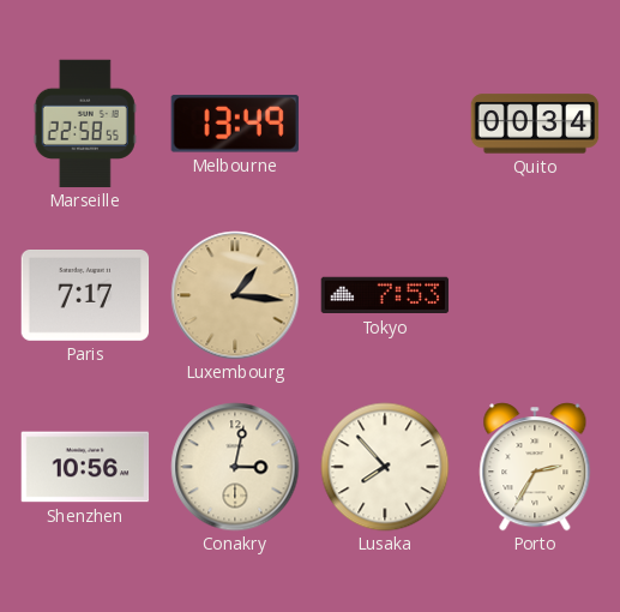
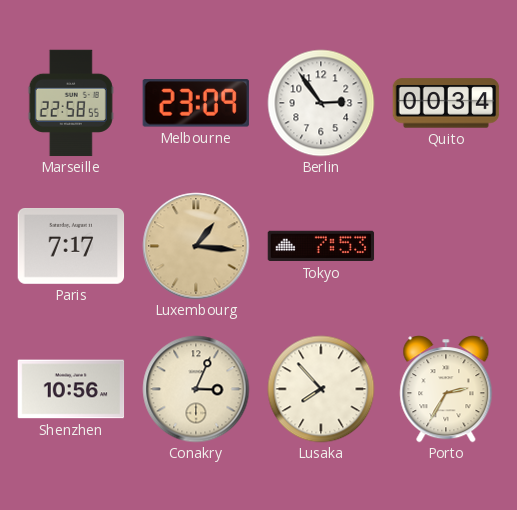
Melbourne: 13:49 -> 23:09 (196, 103)
Berlin: none -> 2:54 (321, 103)
Conakry: 3:02 -> 3:04 (196, 389)
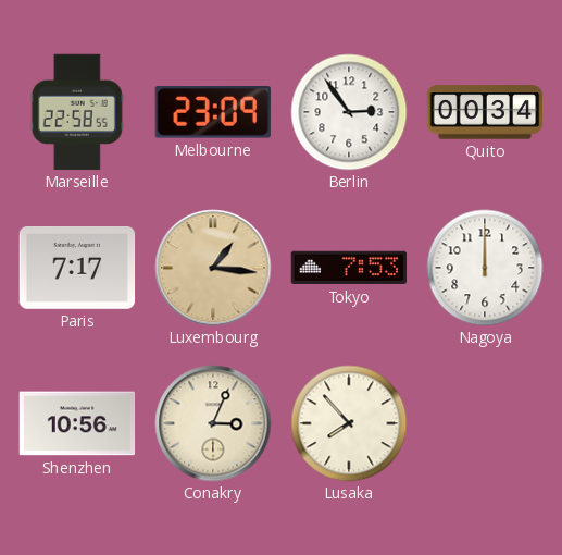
Nagoya: none -> 12:00 (485, 268)
Porto: 2:35 -> none (446, 389)
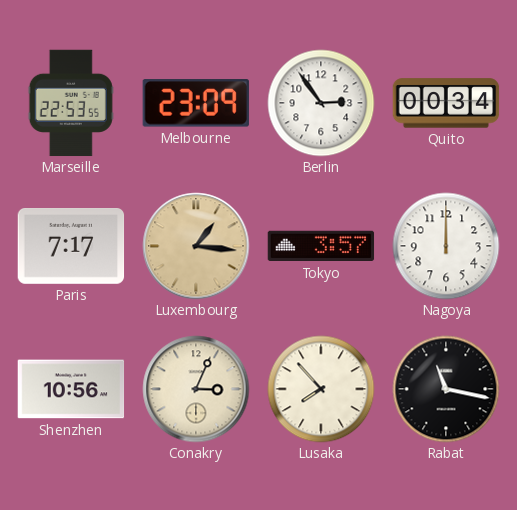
Marseille: 22:58 -> 22:53 (71, 103)
Tokyo: 7:53 -> 3:57 (321, 246)
Rabat: none -> 11:17 (446, 389)
